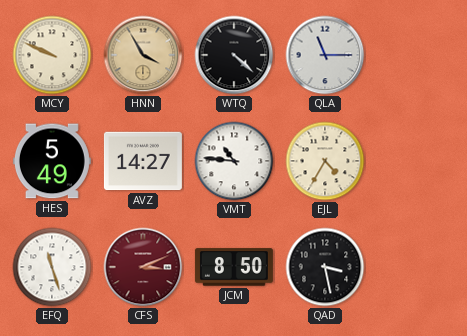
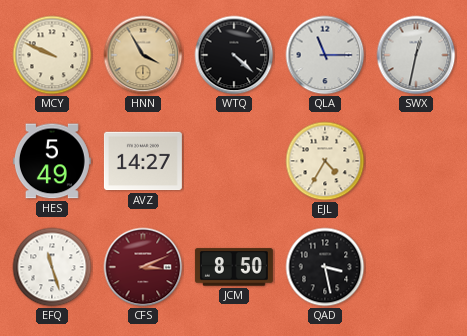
SWX: none -> 12:32 (416, 55)
VMT: 10:46 -> none (234, 161)
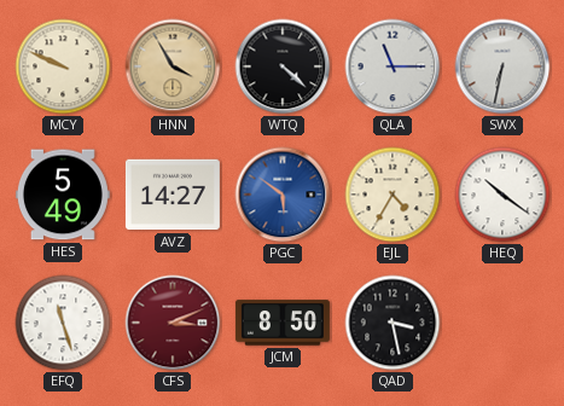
SWX: 12:32 -> 6:32 (502, 66)
PGC: none -> 5:51 (283, 195)
HEQ: none -> 10:21 (502, 195)
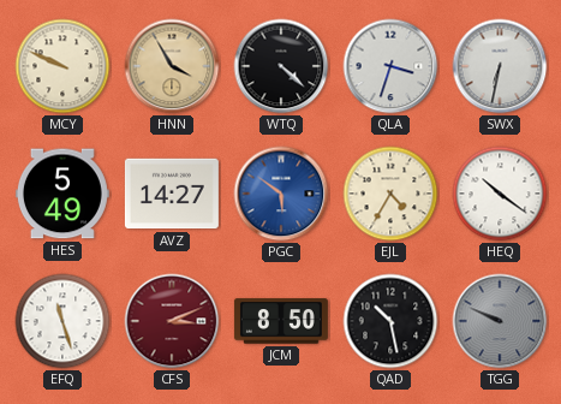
QLA: 11:15 -> 3:33 (390, 66)
QAD: 3:28 -> 10:28 (390, 321)
TGG: none -> 9:49 (500, 321)
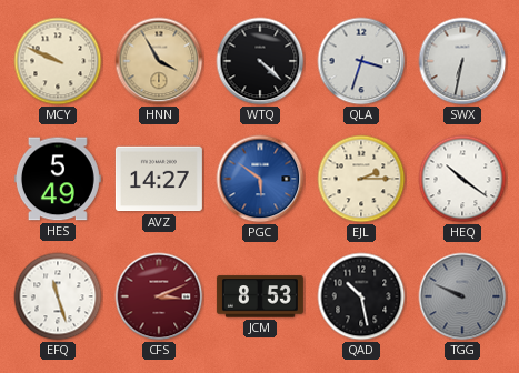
EJL: 4:35 -> 2:15 (361, 179)
JCM: 8:50 -> 8:53 (260, 296)
